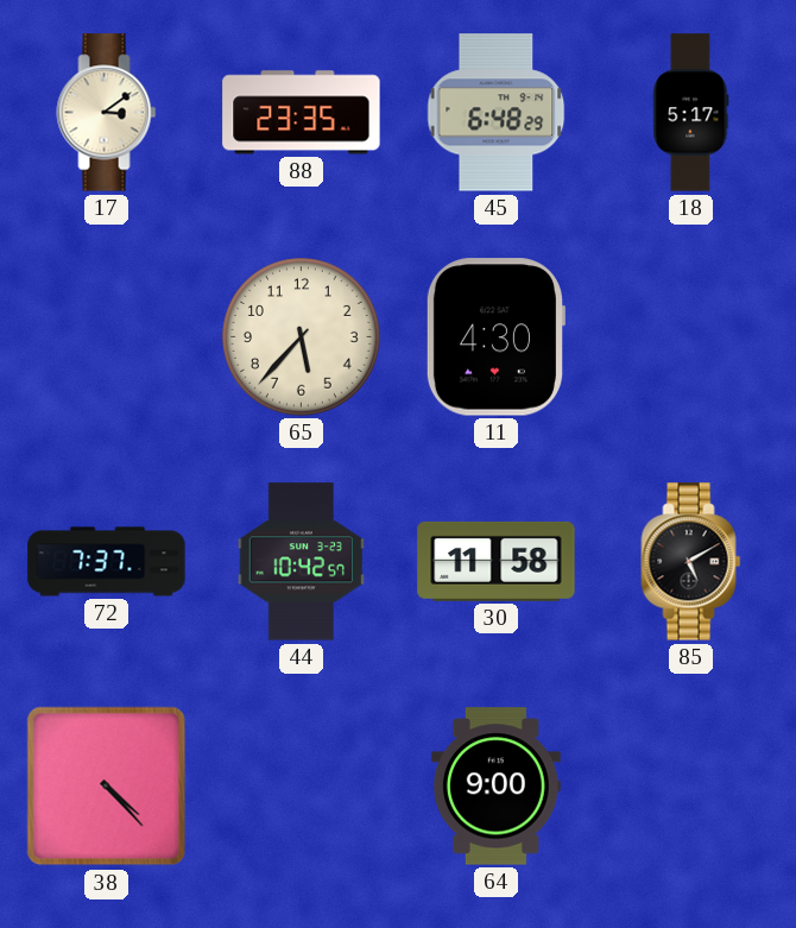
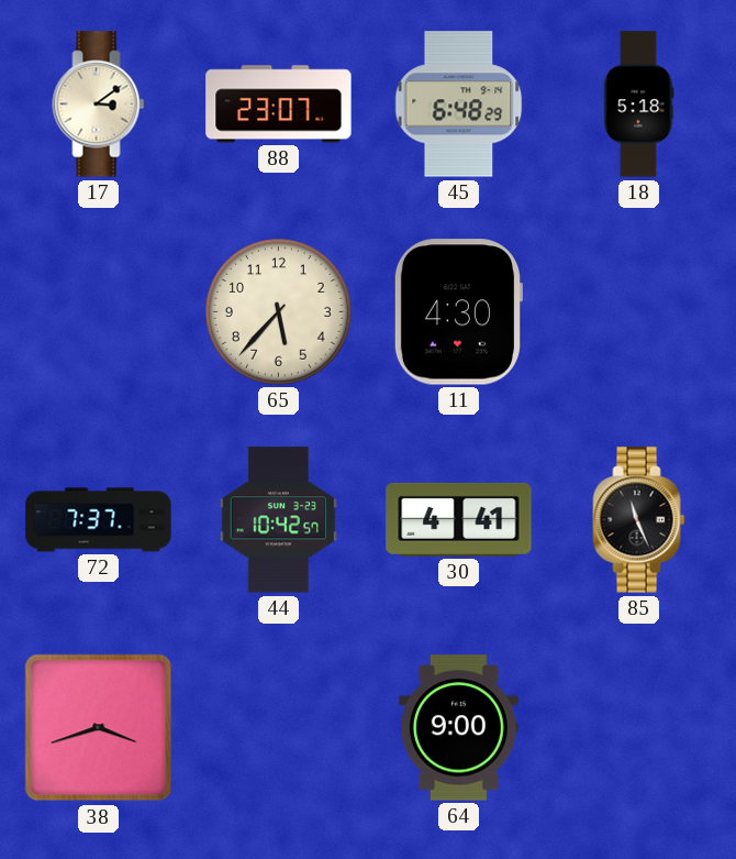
88: 23:35 -> 23:07 (279, 104)
18: 5:17 -> 5:18 (639, 104)
30: 11:58 -> 4:41 (459, 519)
85: 5:10 -> 11:26 (639, 520)
38: 4:23 -> 3:42 (99, 728)
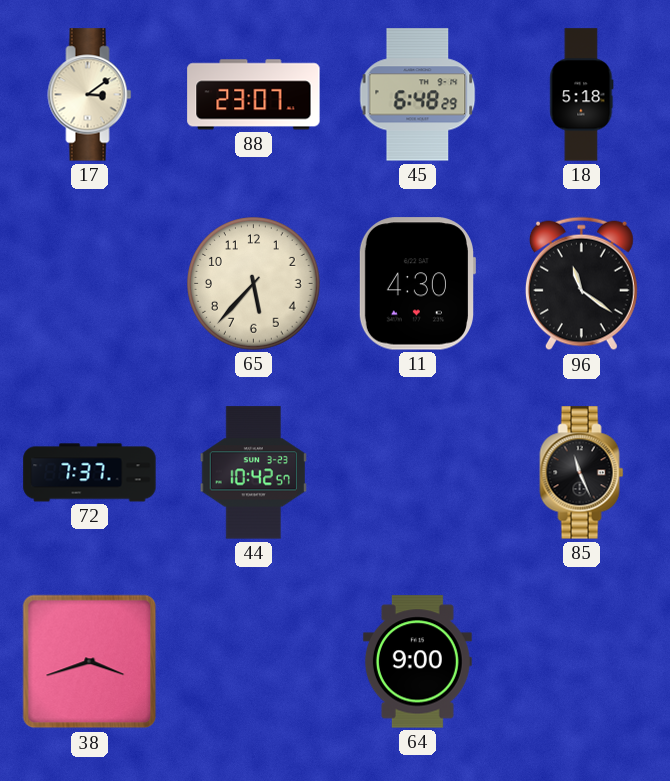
96: none -> 11:21 (581, 284)
30: 4:41 -> none (459, 519)
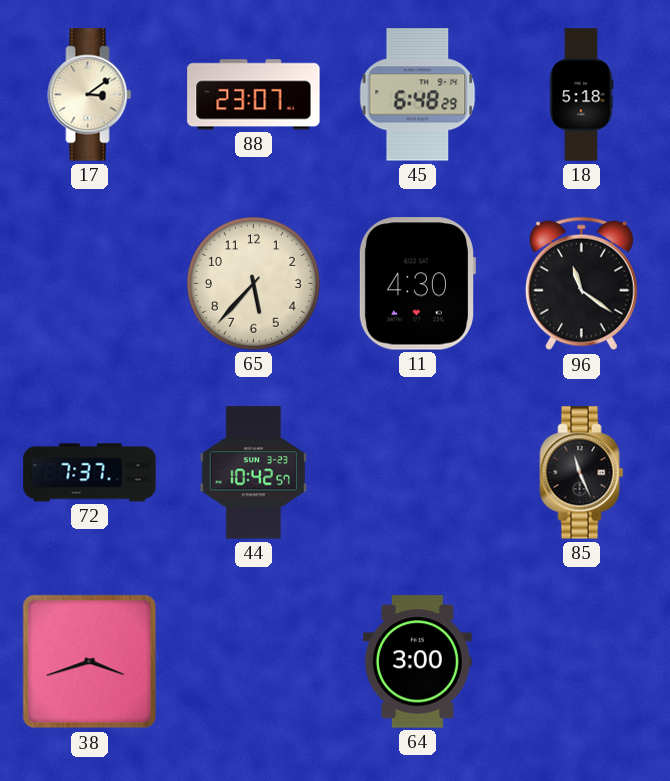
64: 9:00 -> 3:00 (417, 662)
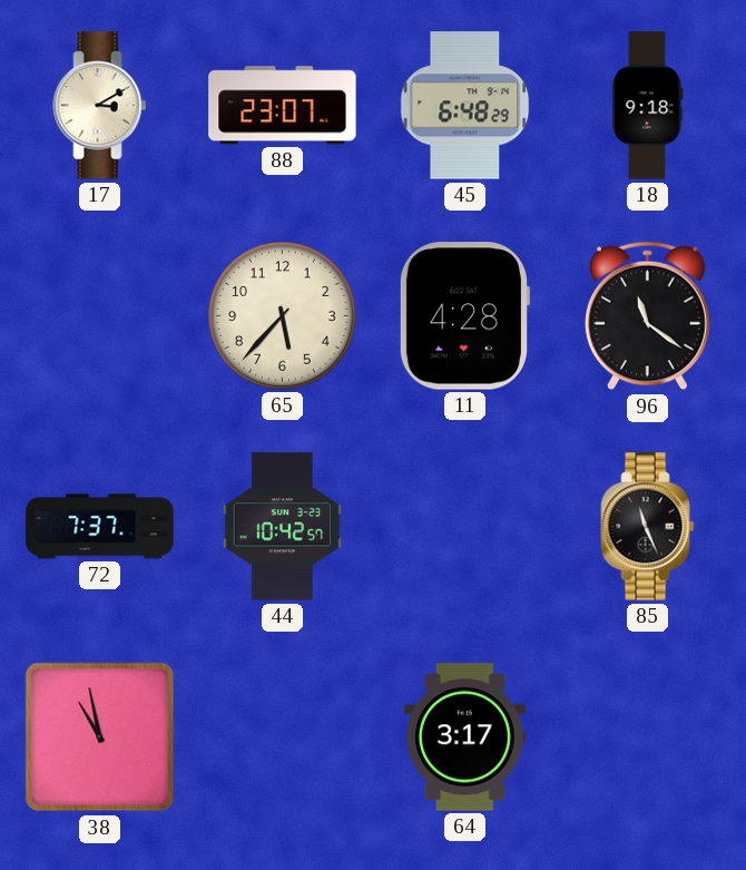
17: 3:09 -> 3:10 (100, 106)
18: 5:18 -> 9:18 (648, 106)
11: 4:30 -> 4:28 (464, 316)
38: 3:42 -> 10:58 (100, 737)
64: 3:00 -> 3:17 (464, 737)
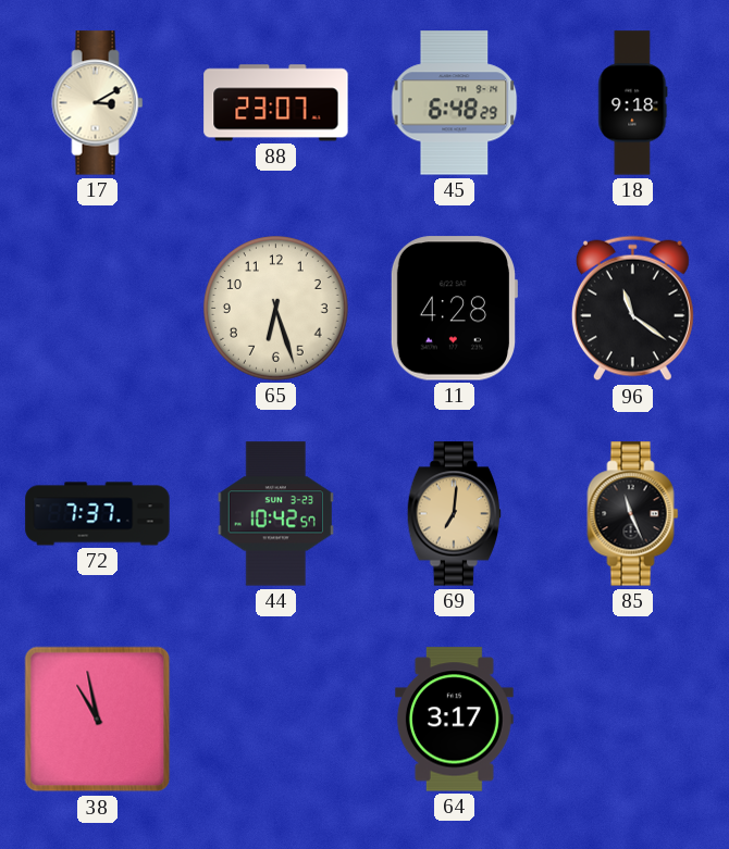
65: 5:37 -> 6:27 (276, 309)
69: none -> 7:01 (454, 514)
